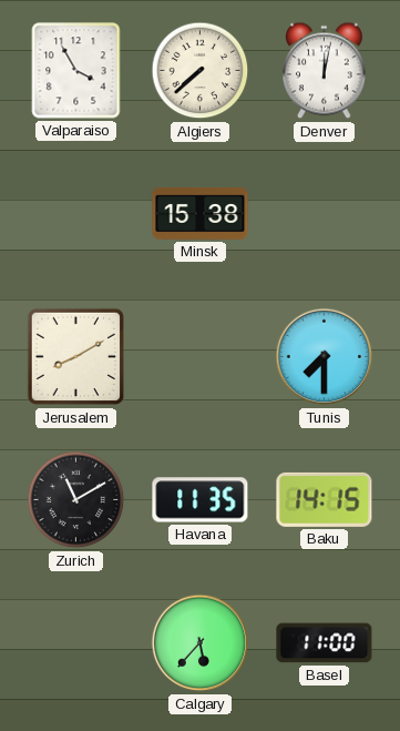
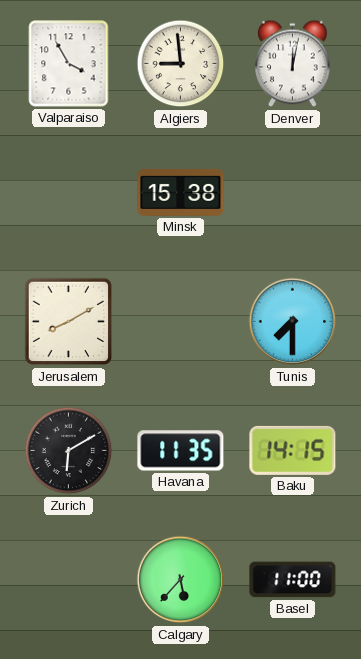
Algiers: 7:38 -> 8:59 (181, 64)
Zurich: 11:10 -> 6:10 (69, 451)
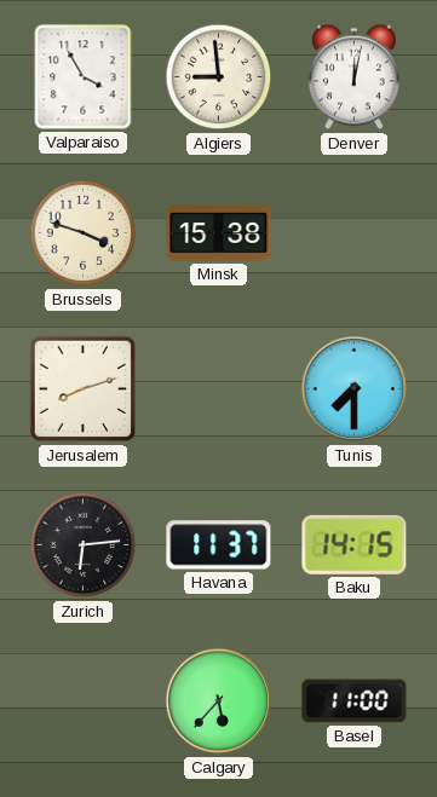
Brussels: none -> 3:48 (84, 233)
Jerusalem: 8:10 -> 8:12 (84, 389)
Zurich: 6:10 -> 6:14 (84, 545)
Havana: 11:35 -> 11:37 (219, 545)
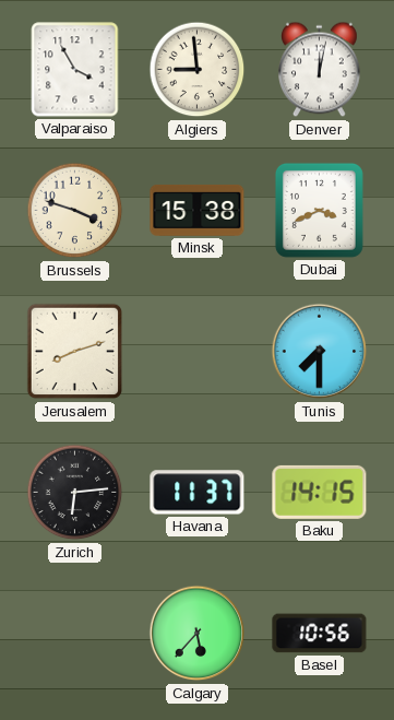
Dubai: none -> 3:41 (319, 210)
Basel: 11:00 -> 10:56 (320, 634)
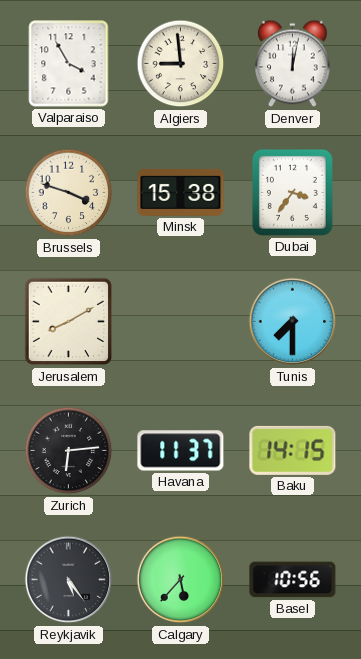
Dubai: 3:41 -> 3:36 (292, 192)
Jerusalem: 8:12 -> 8:10 (69, 322)
Reykjavik: none -> 5:24 (69, 580)
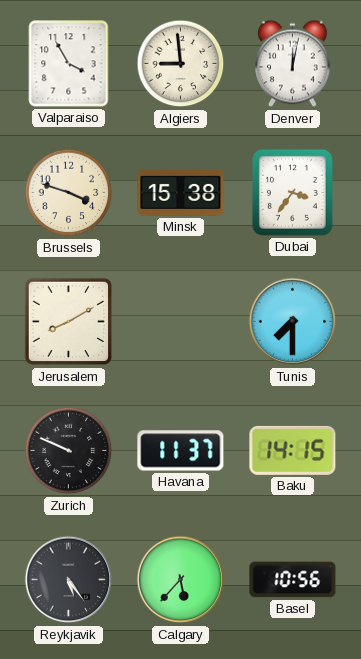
Zurich: 6:14 -> 9:49 (69, 451)
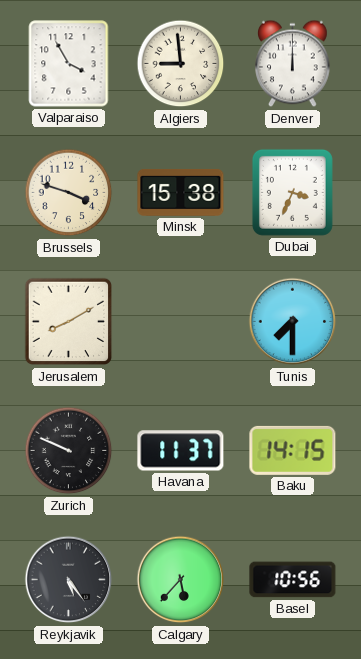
Denver: 12:02 -> 12:00 (293, 64)
Dubai: 3:36 -> 3:34 (292, 192)
